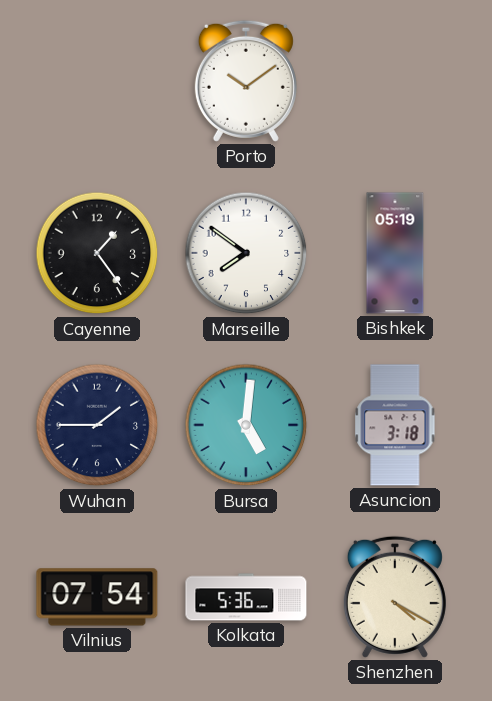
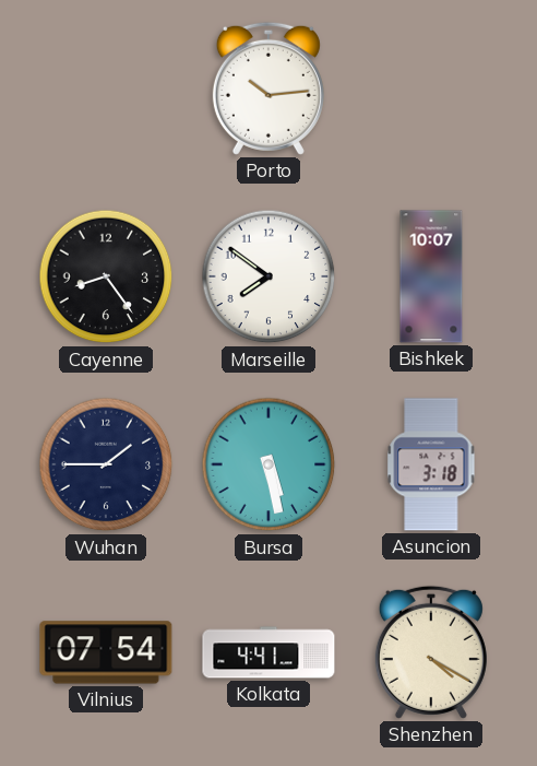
Porto: 10:09 -> 10:14 (268, 89)
Cayenne: 1:24 -> 8:24 (106, 276)
Bishkek: 05:19 -> 10:07 (431, 276)
Bursa: 5:01 -> 5:28 (268, 464)
Kolkata: 5:36 -> 4:41 (268, 652)
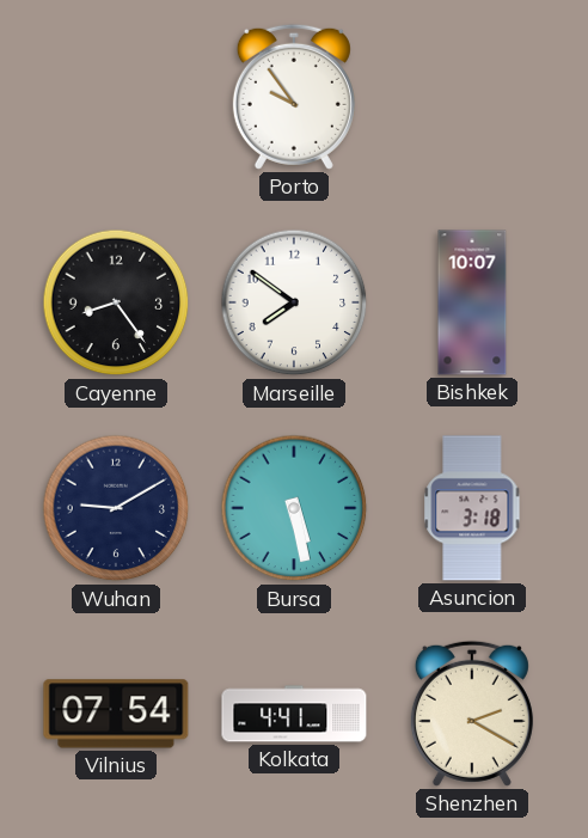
Porto: 10:14 -> 9:54 (294, 97)
Wuhan: 1:45 -> 9:10 (116, 508)
Shenzhen: 4:20 -> 2:20 (472, 714)
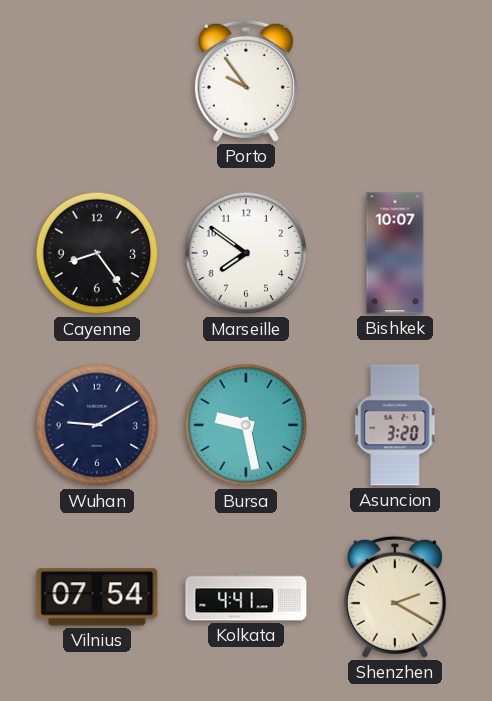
Bursa: 5:28 -> 9:28 (246, 425)
Asuncion: 3:18 -> 3:20 (395, 425)
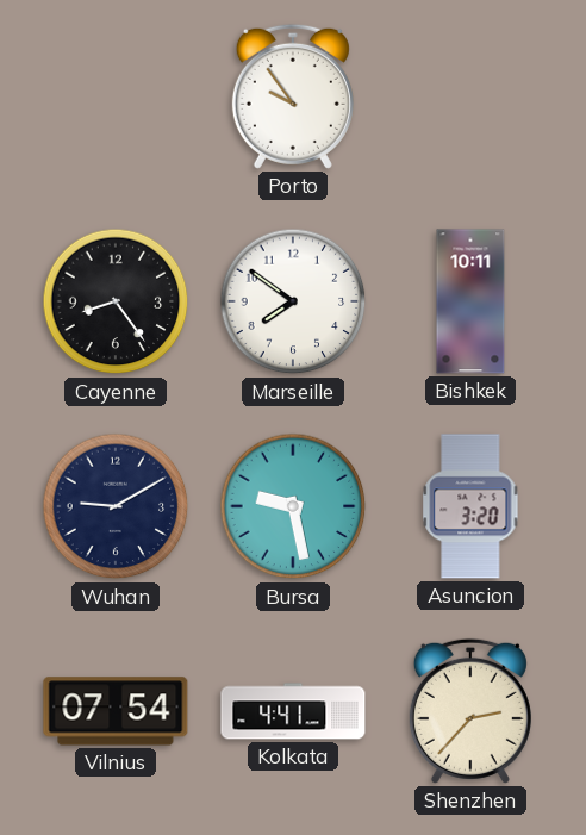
Bishkek: 10:07 -> 10:11 (470, 301)
Shenzhen: 2:20 -> 2:37 (470, 711)
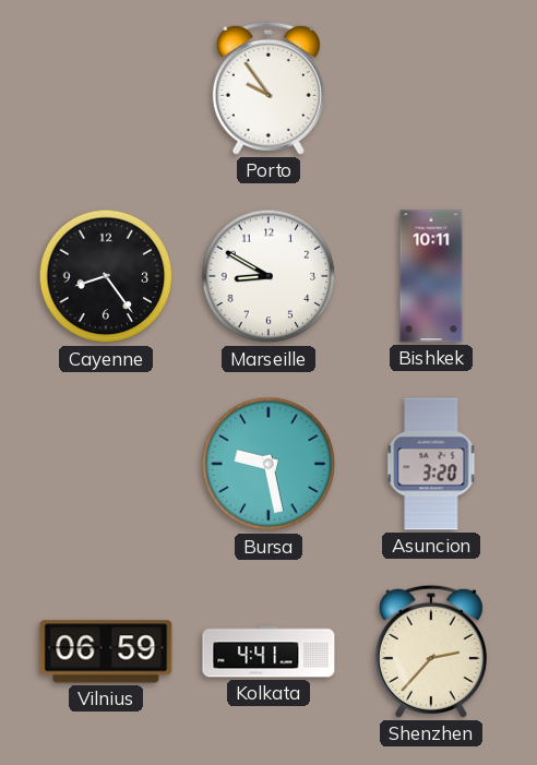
Marseille: 7:51 -> 8:50 (268, 276)
Wuhan: 9:10 -> none (116, 506)
Vilnius: 07:54 -> 06:59 (106, 652)
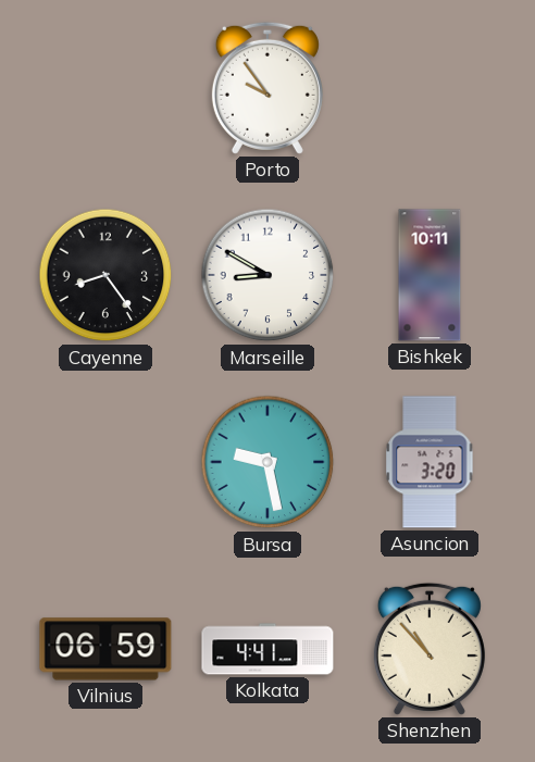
Shenzhen: 2:37 -> 10:53 (430, 649)
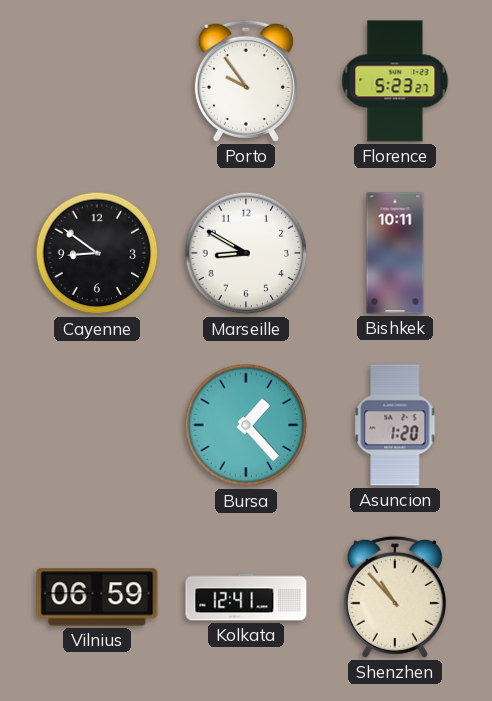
Florence: none -> 5:23 (395, 81)
Cayenne: 8:24 -> 8:51 (97, 253)
Bursa: 9:28 -> 1:23 (246, 425)
Asuncion: 3:20 -> 1:20 (395, 425)
Kolkata: 4:41 -> 12:41 (246, 597)
